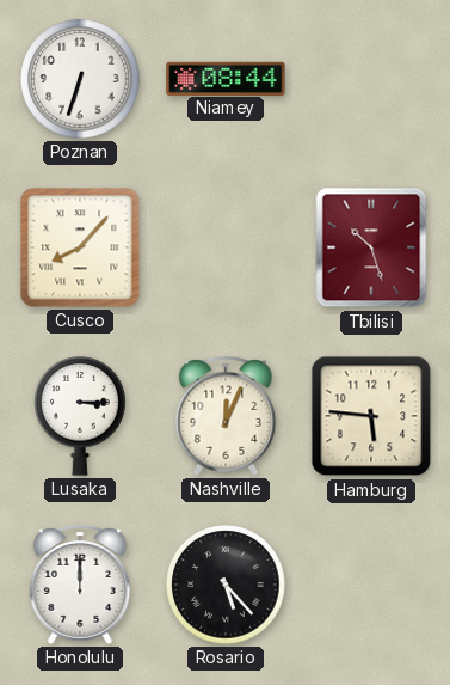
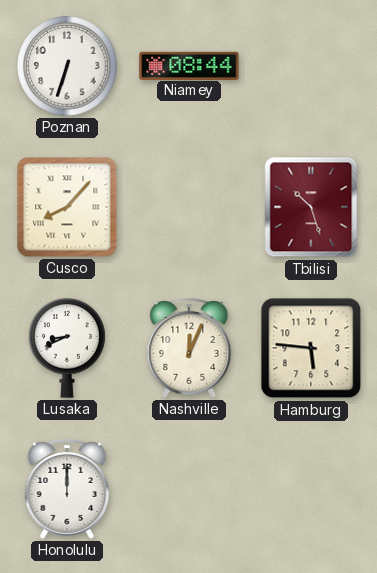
Lusaka: 3:15 -> 8:41 (67, 348)
Rosario: 5:23 -> none (226, 585)
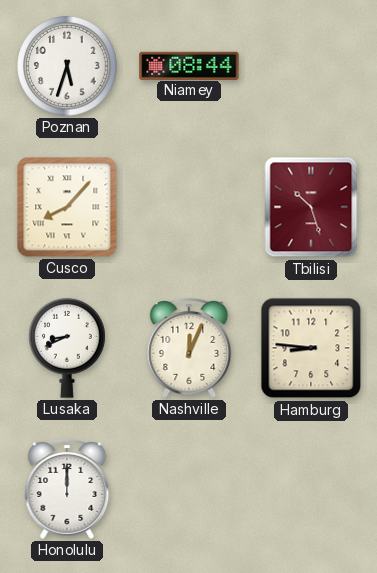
Poznan: 6:33 -> 5:33 (67, 66)
Hamburg: 5:46 -> 8:46 (311, 348)
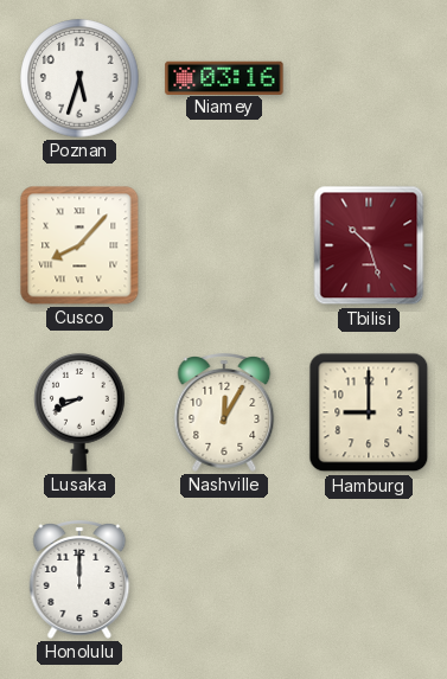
Niamey: 08:44 -> 03:16 (224, 77)
Nashville: 12:04 -> 12:05 (224, 412)
Hamburg: 8:46 -> 9:00 (369, 412)
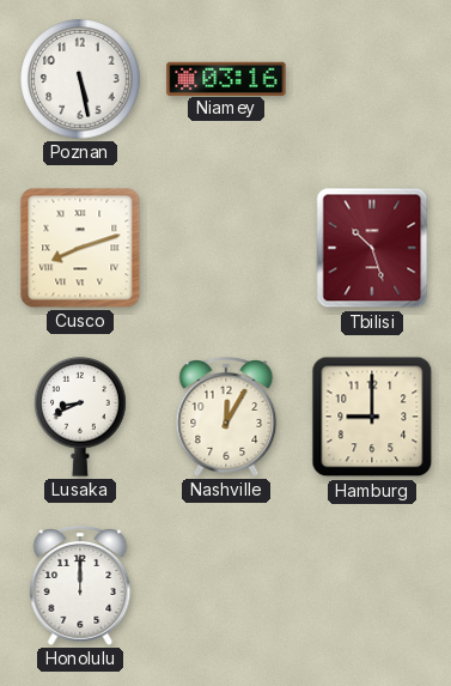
Poznan: 5:33 -> 5:28 (80, 79)
Cusco: 8:07 -> 8:12 (80, 248)
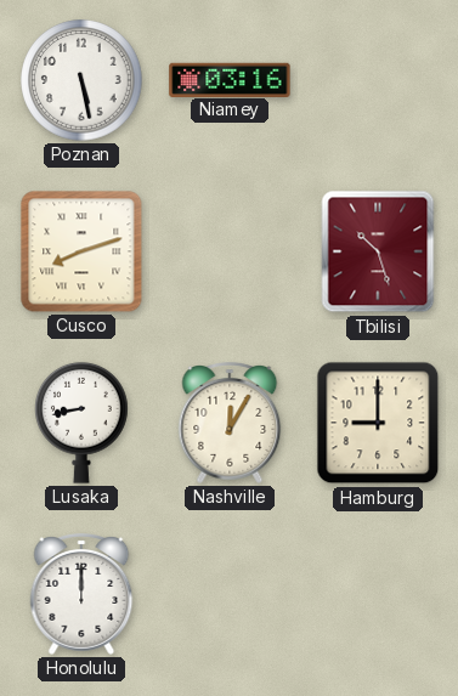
Lusaka: 8:41 -> 8:43 (81, 423)
